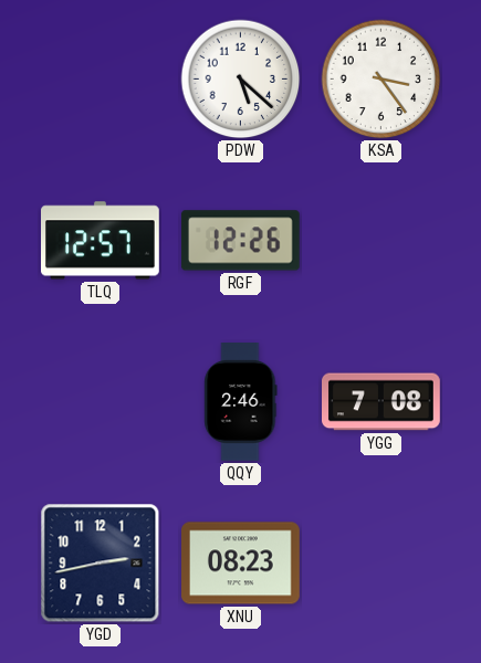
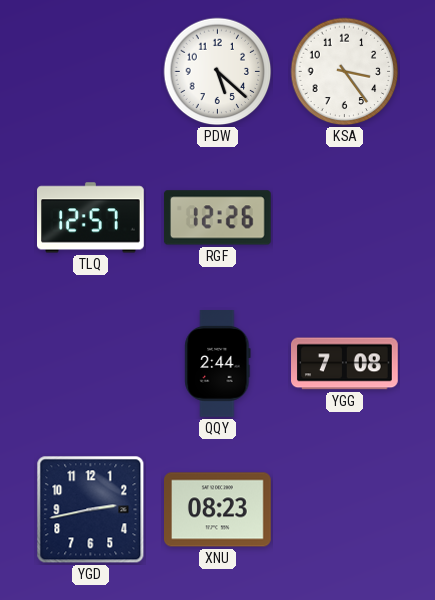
QQY: 2:46 -> 2:44 (218, 364)
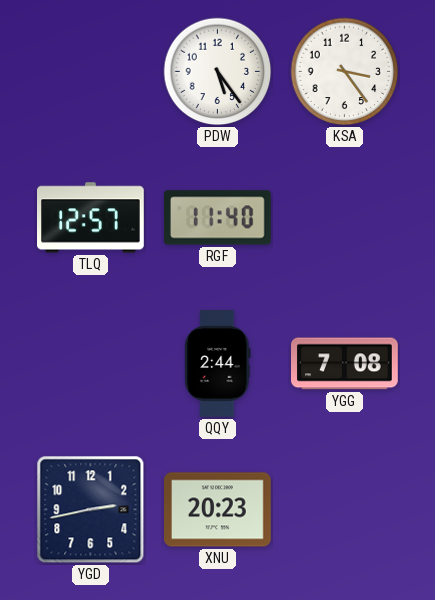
PDW: 5:22 -> 5:24 (218, 72)
RGF: 12:26 -> 11:40 (217, 218)
XNU: 08:23 -> 20:23 (218, 510)
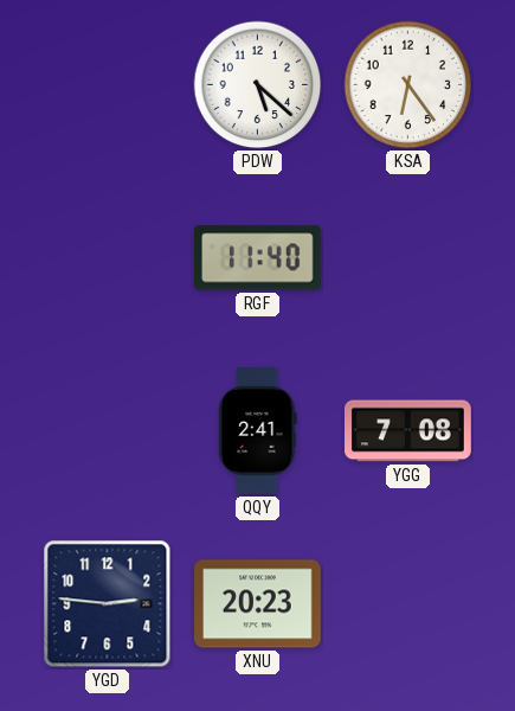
PDW: 5:24 -> 5:22 (258, 85)
KSA: 3:24 -> 6:24 (408, 85)
TLQ: 12:57 -> none (91, 218)
QQY: 2:44 -> 2:41 (258, 431)
YGD: 2:43 -> 2:46 (108, 604)
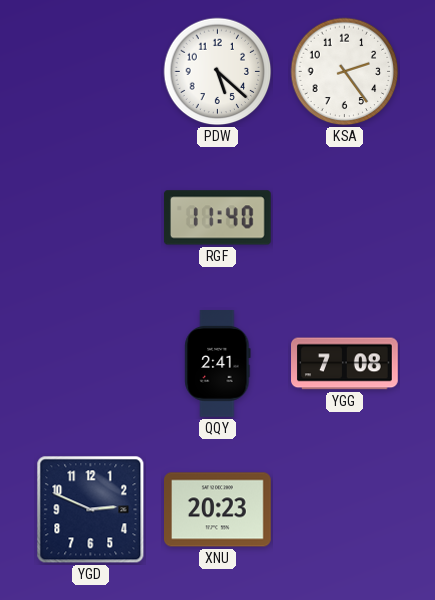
KSA: 6:24 -> 2:24 (345, 72)
YGD: 2:46 -> 2:49 (91, 510)
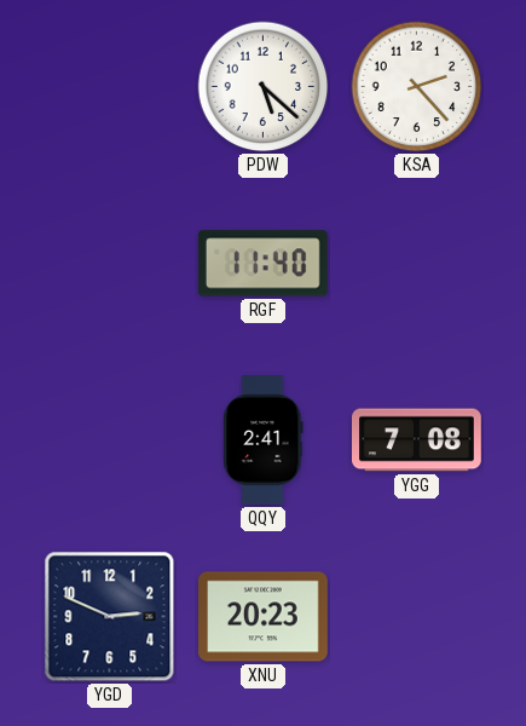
KSA: 2:24 -> 2:23 (417, 87)
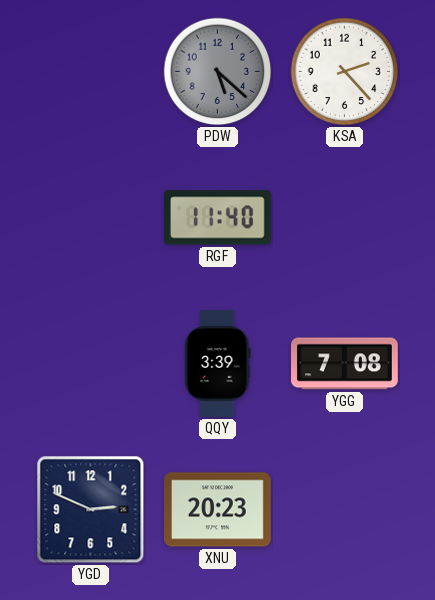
PDW dial: white -> grey (218, 72)
QQY: 2:41 -> 3:39 (218, 364)
